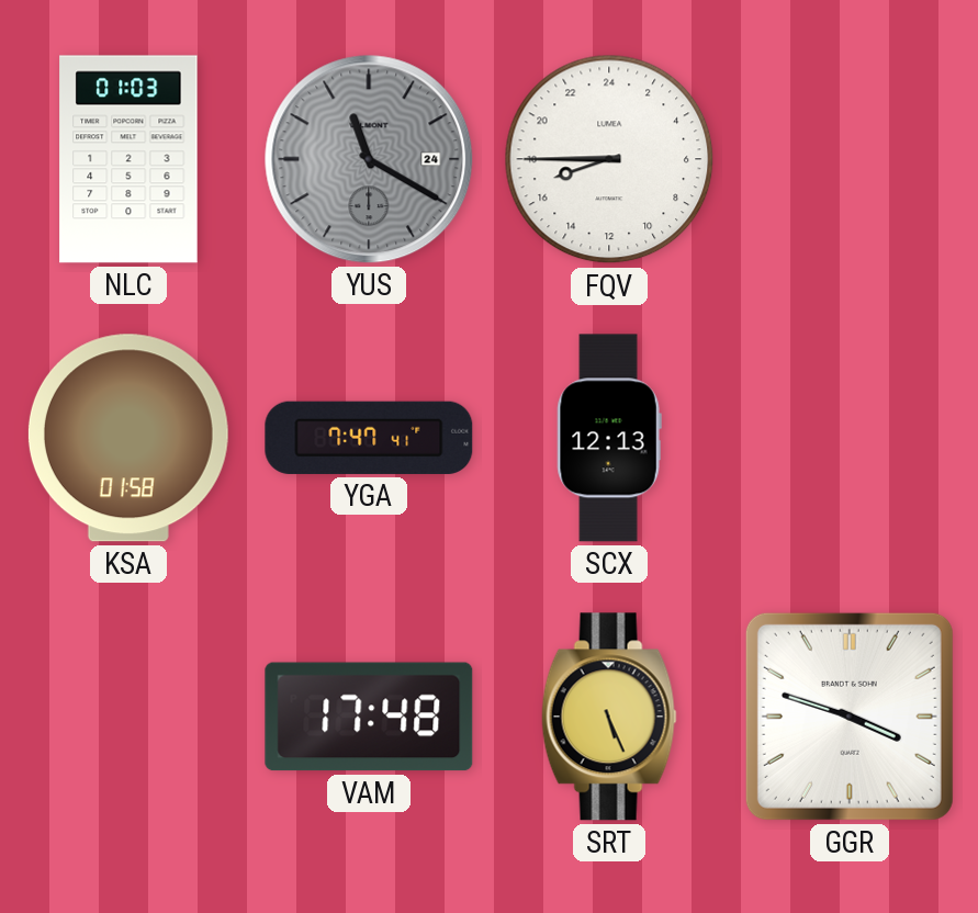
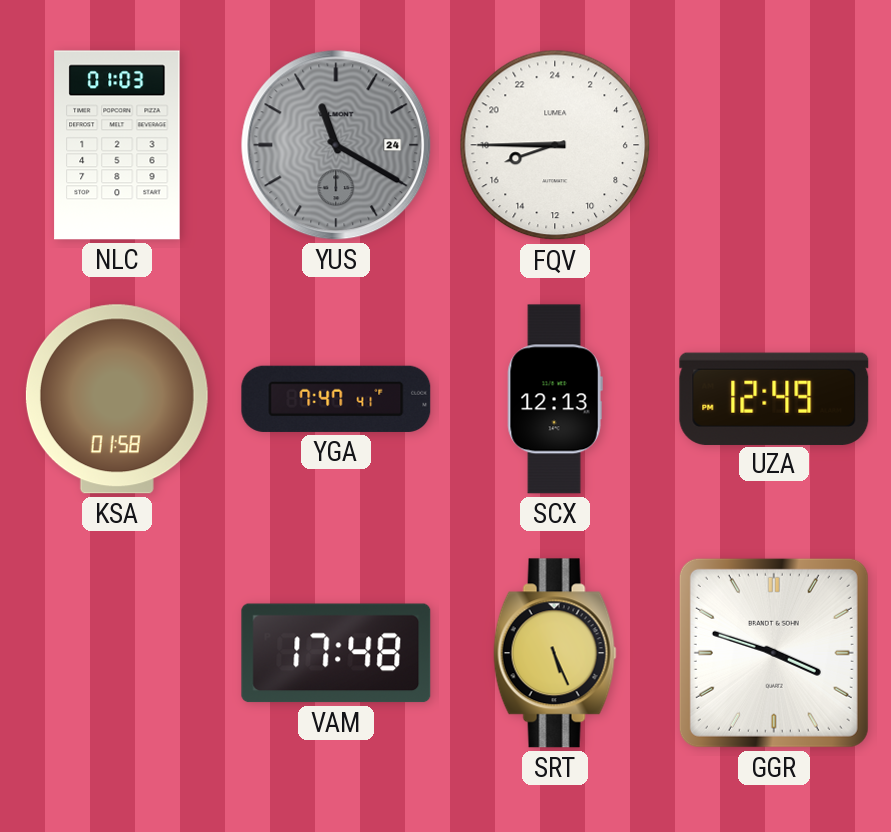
UZA: none -> 12:49 (774, 398)
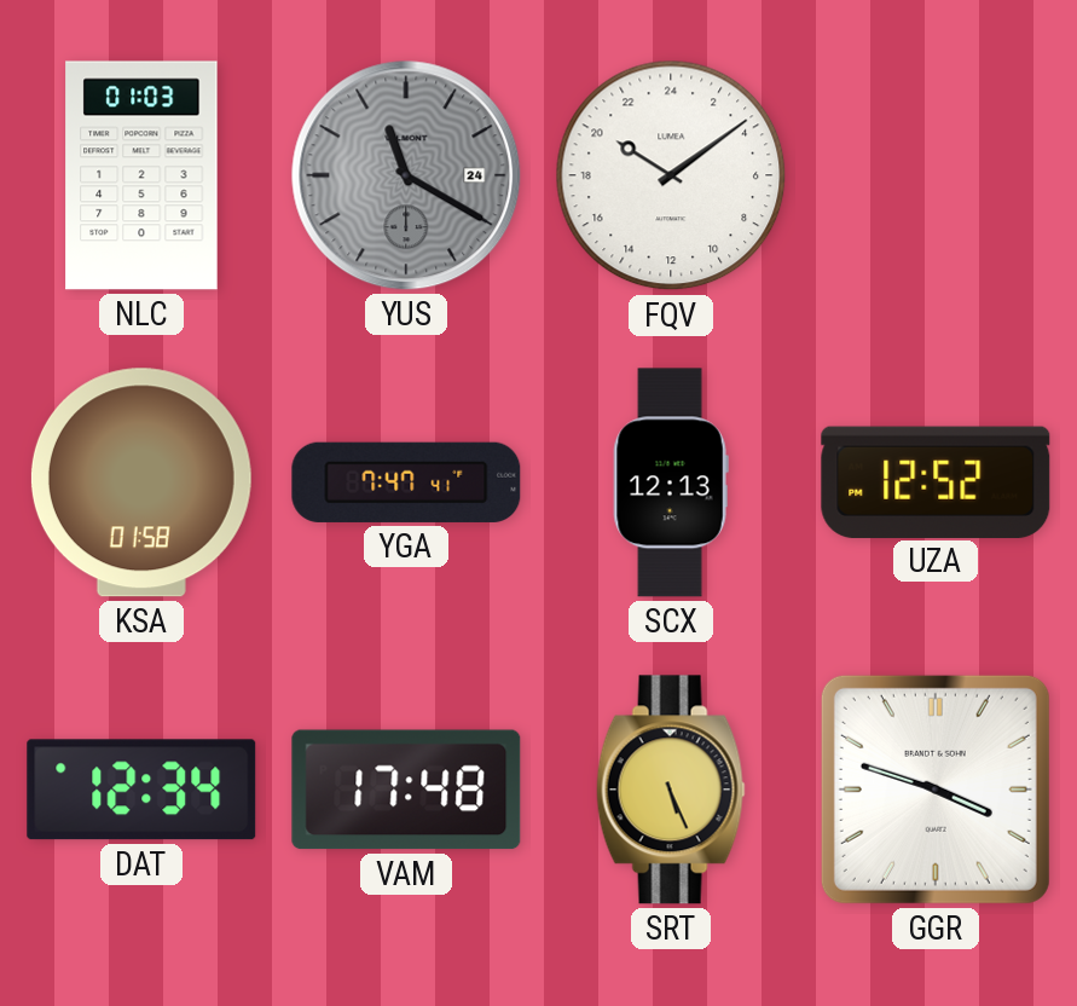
FQV: 16:45 -> 20:09 (671, 175)
UZA: 12:49 -> 12:52 (936, 481)
DAT: none -> 12:34 (141, 790)
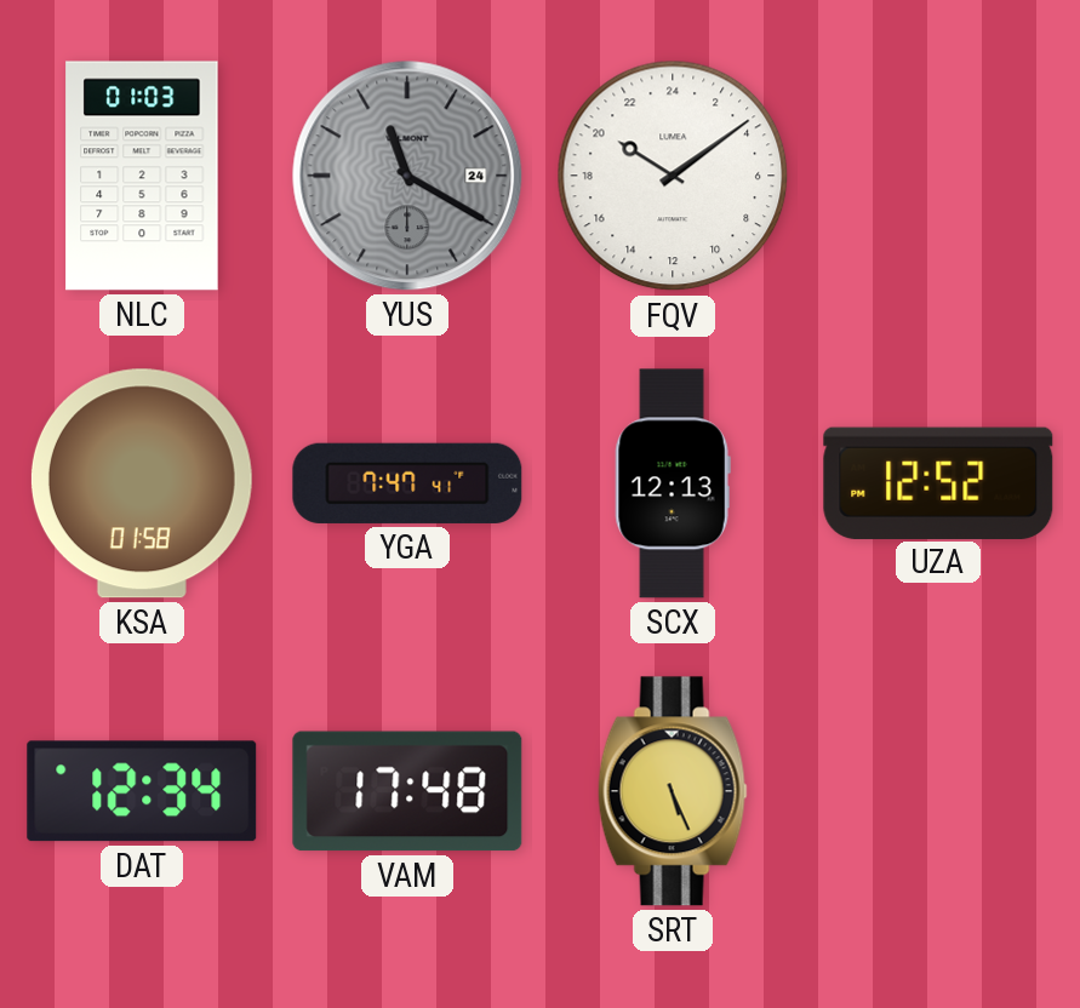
GGR: 3:48 -> none (936, 790)
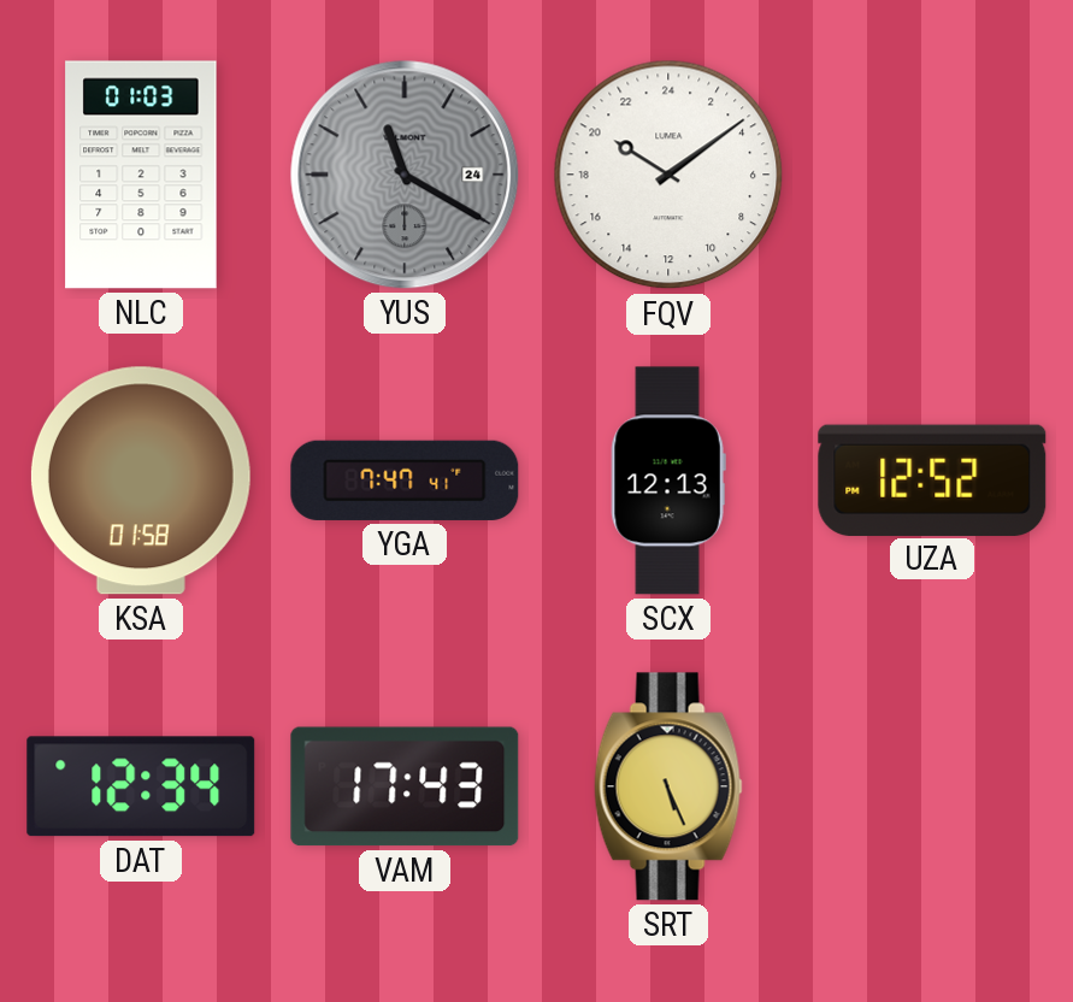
VAM: 17:48 -> 17:43 (405, 786)
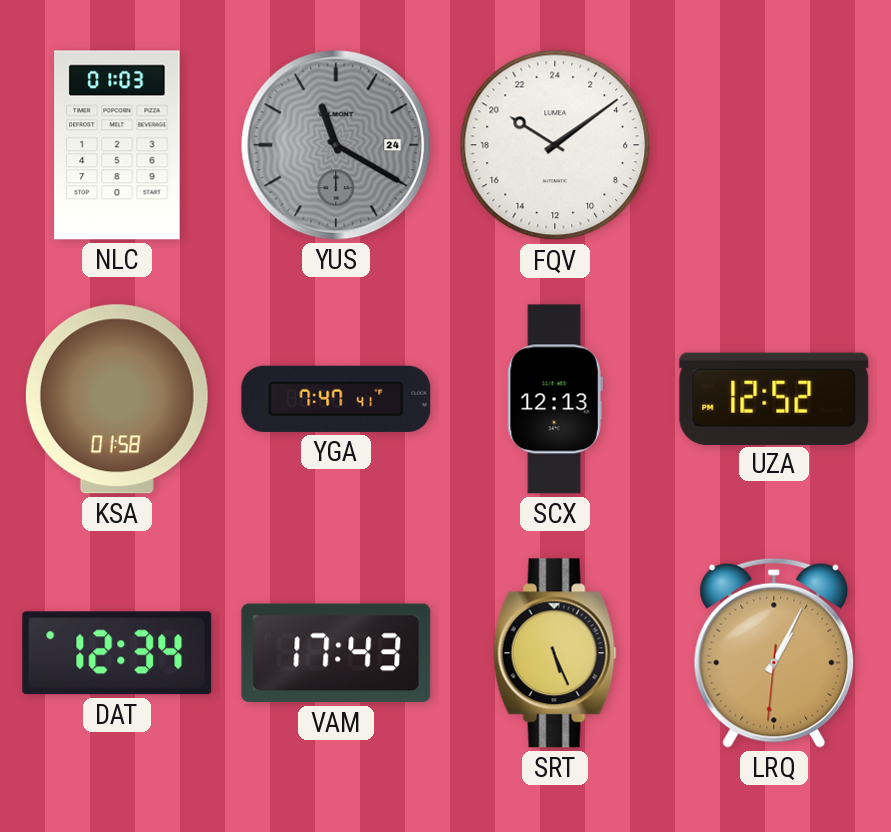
LRQ: none -> 1:04 (774, 653)
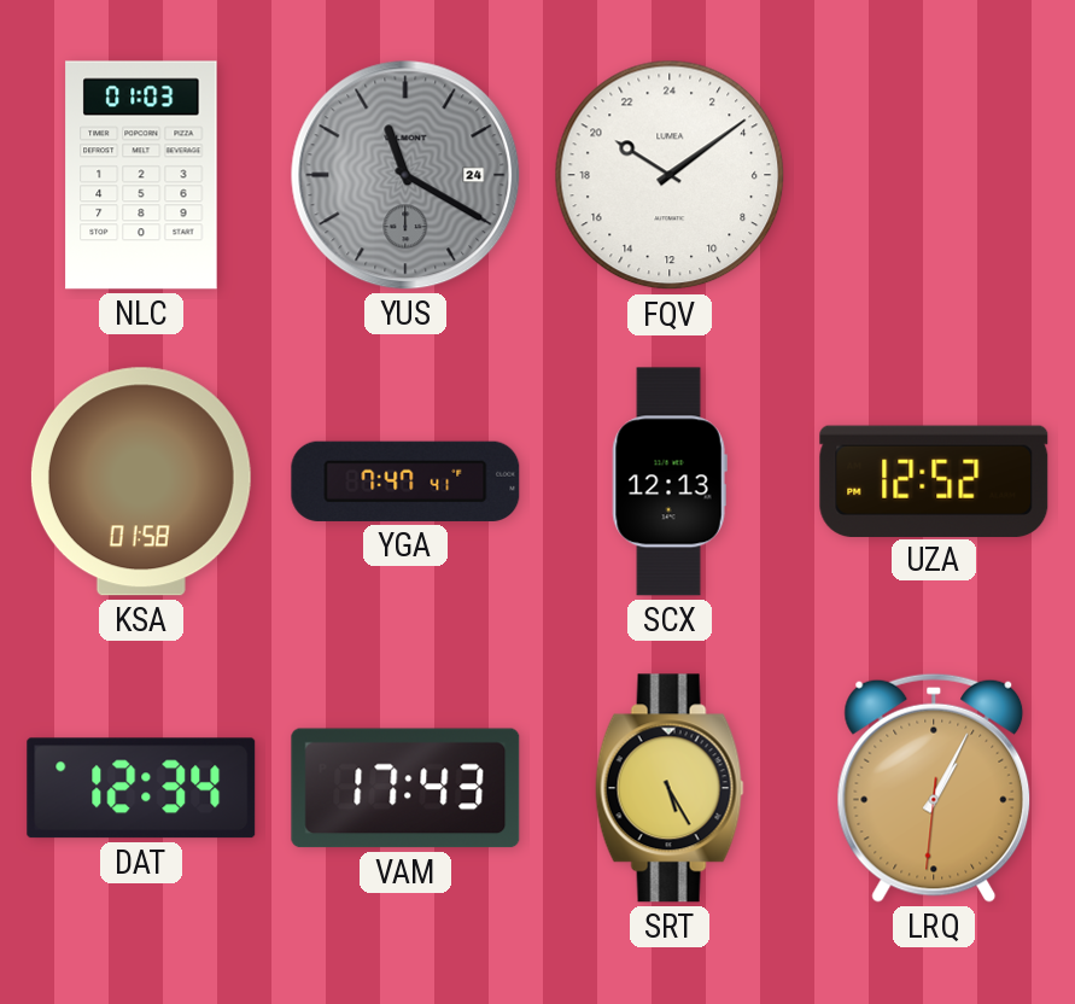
SRT: 5:26 -> 5:25 (670, 788)
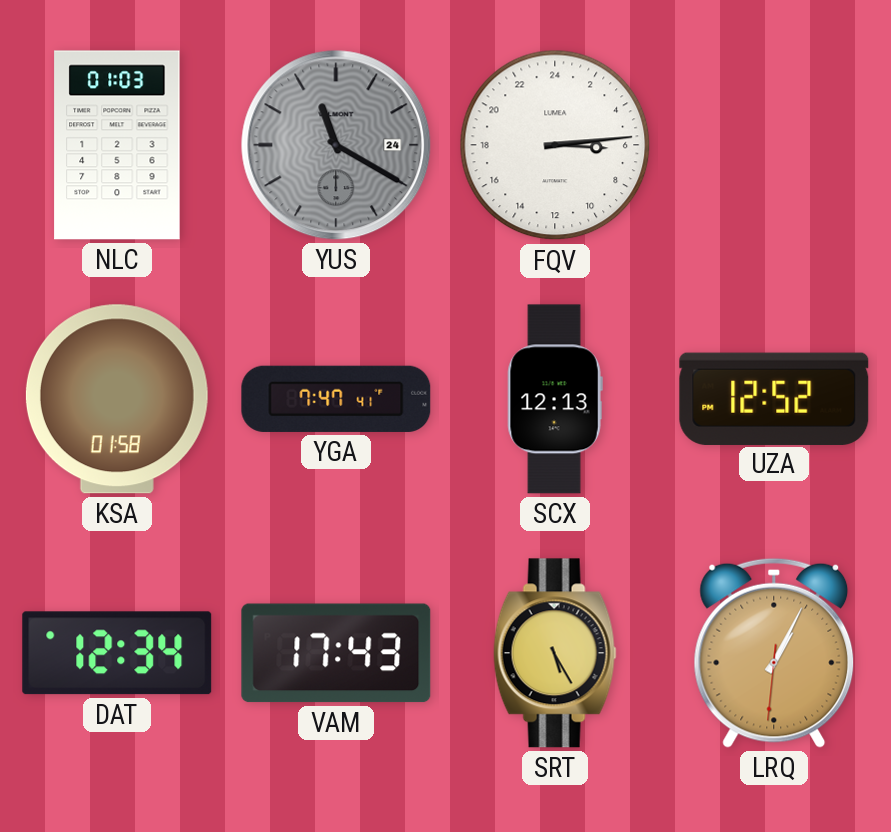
FQV: 20:09 -> 6:14 (555, 145)
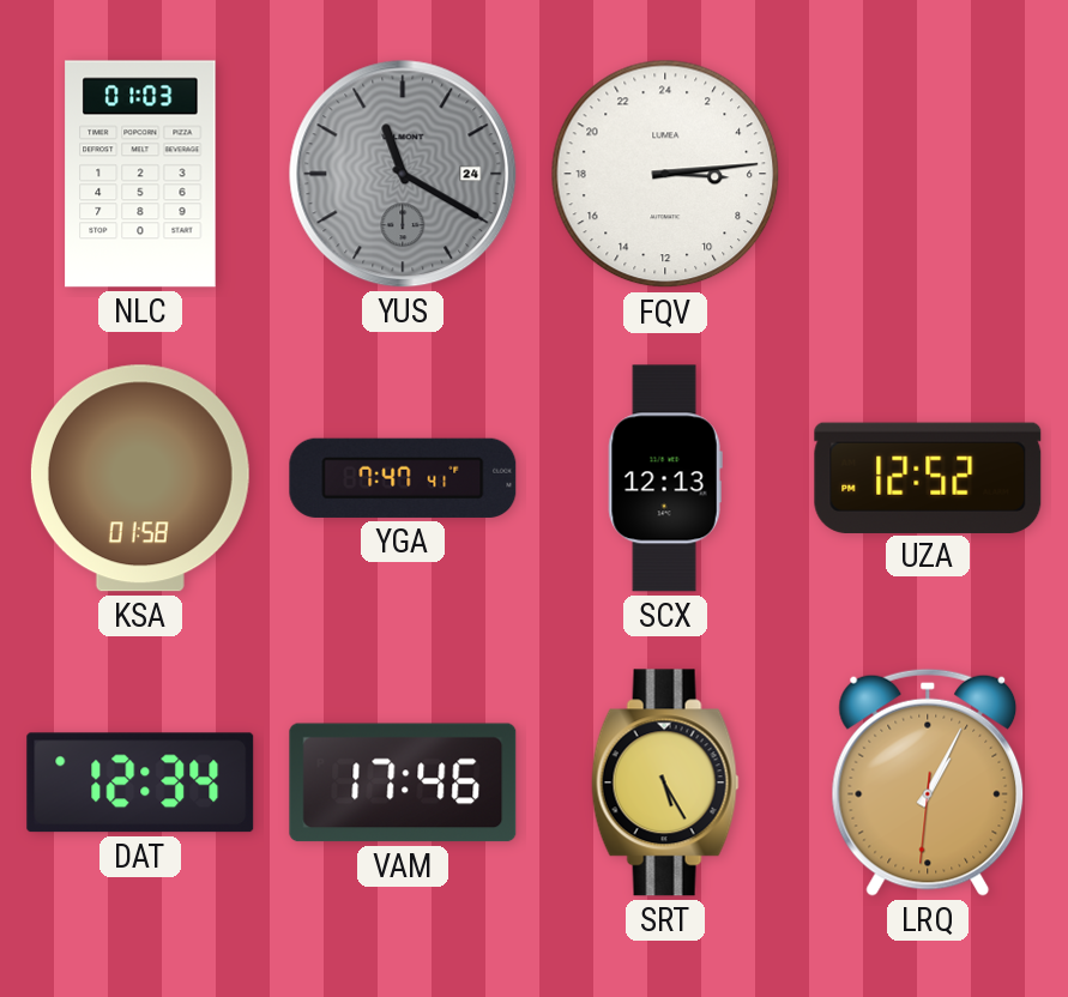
VAM: 17:43 -> 17:46 (403, 783)
